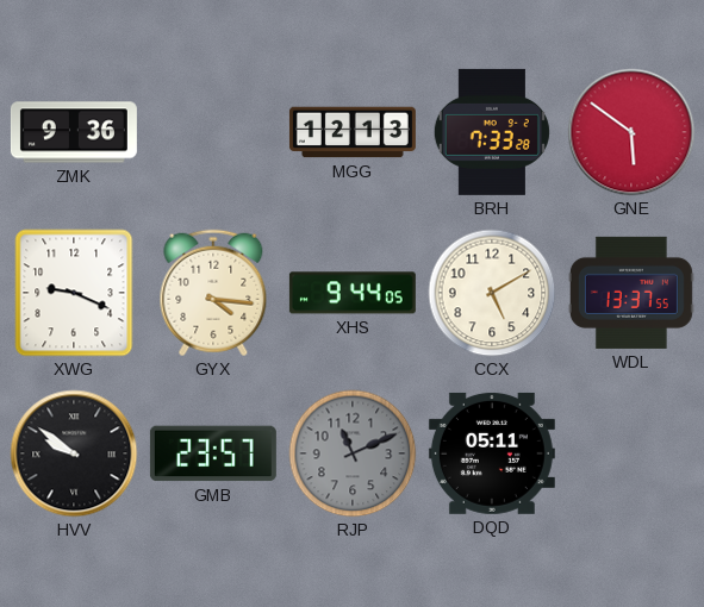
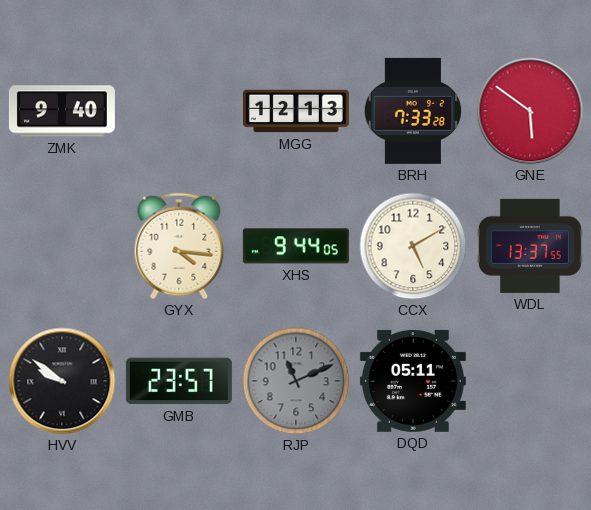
ZMK: 9:36 -> 9:40 (62, 111)
XWG: 9:19 -> none (74, 293)
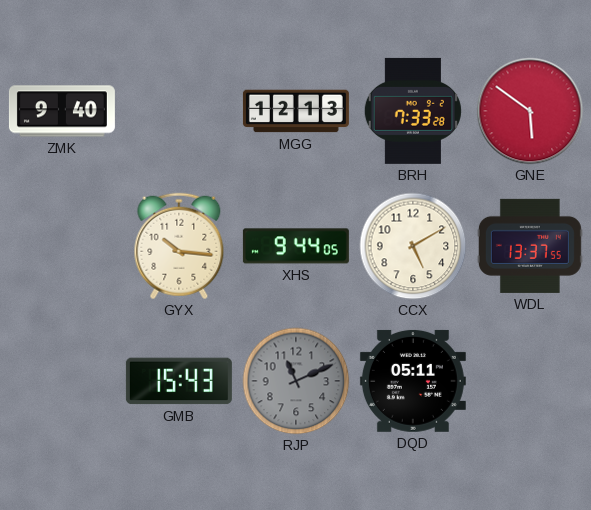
GYX: 4:16 -> 10:16 (179, 246)
HVV: 9:51 -> none (62, 381)
GMB: 23:57 -> 15:43 (179, 381)
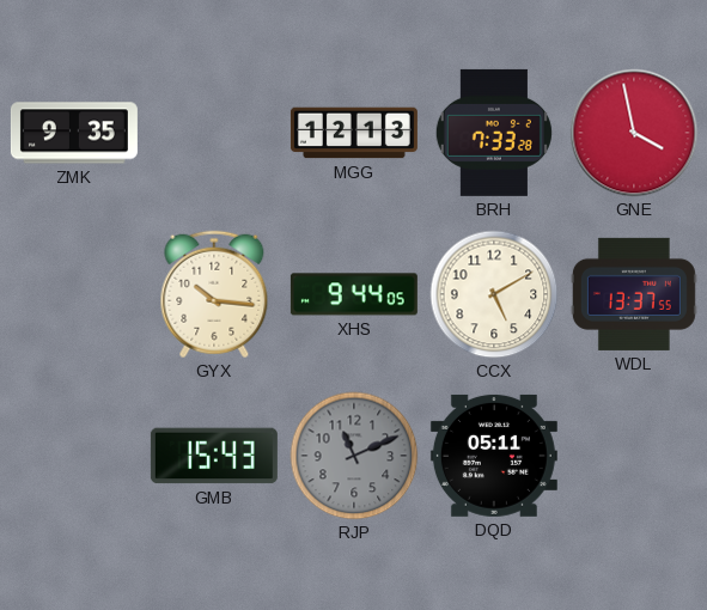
ZMK: 9:40 -> 9:35 (74, 133)
GNE: 5:51 -> 3:58 (634, 133)
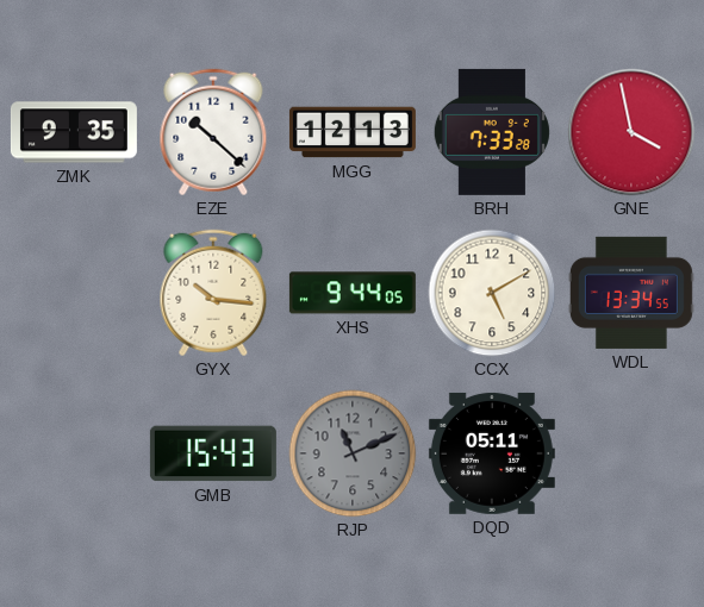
EZE: none -> 10:22 (213, 132)
WDL: 13:37 -> 13:34 (631, 293)
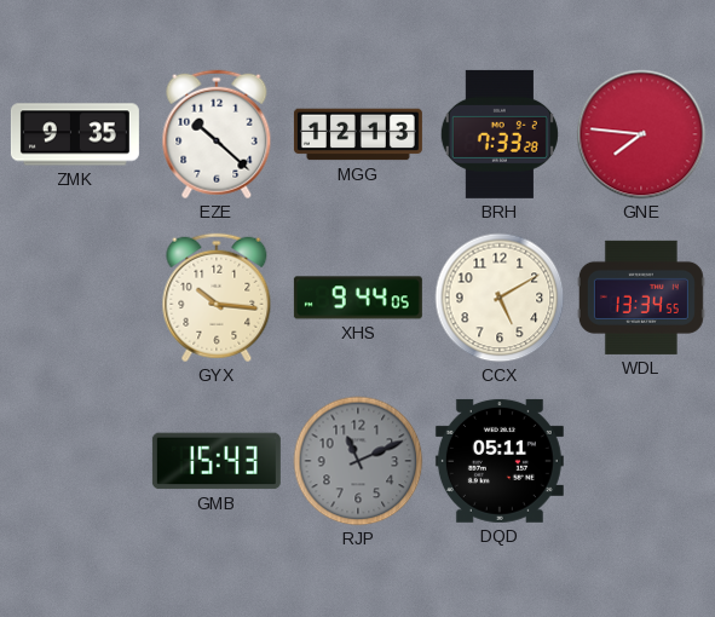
GNE: 3:58 -> 7:46 (641, 134)
